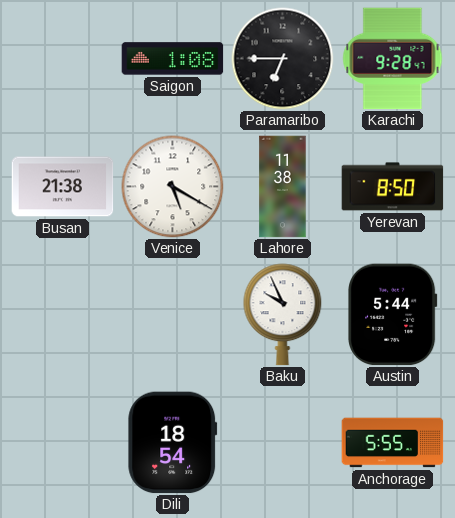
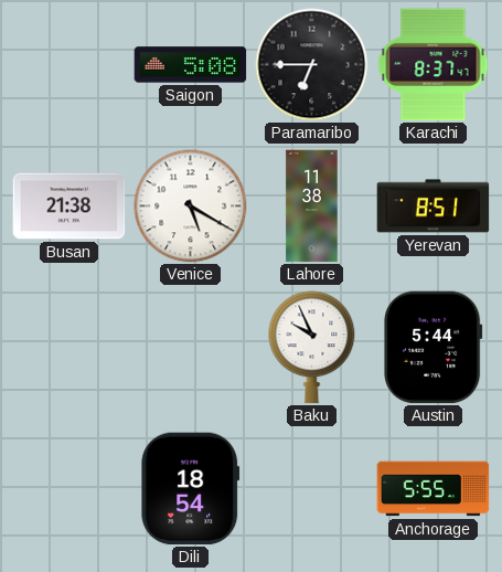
Saigon: 1:08 -> 5:08 (191, 65)
Karachi: 9:28 -> 8:37 (434, 65)
Yerevan: 8:50 -> 8:51 (434, 206)
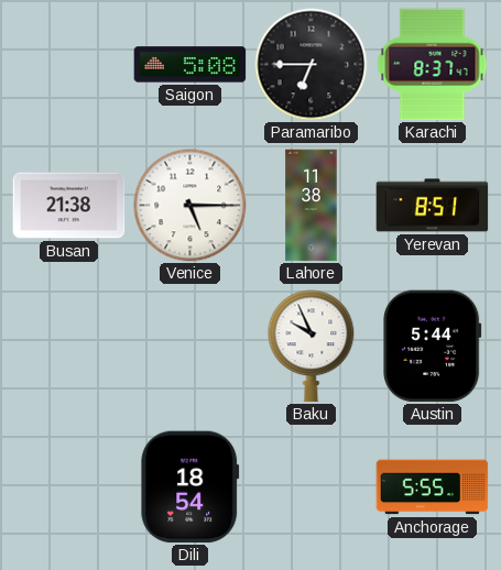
Venice: 5:20 -> 5:15 (190, 206)
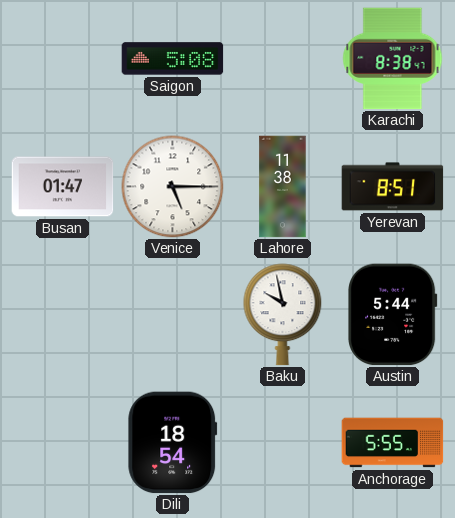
Paramaribo: 6:45 -> none (312, 65)
Karachi: 8:37 -> 8:38 (393, 59)
Busan: 21:38 -> 01:47 (63, 187)
Baku: 9:56 -> 9:58 (283, 315)
